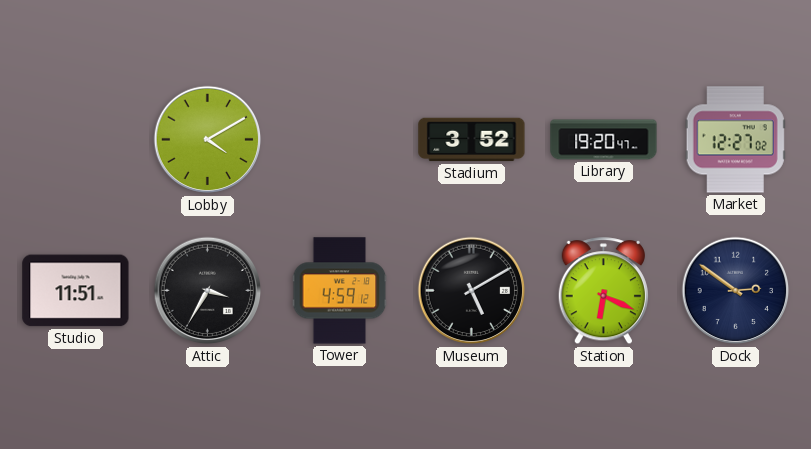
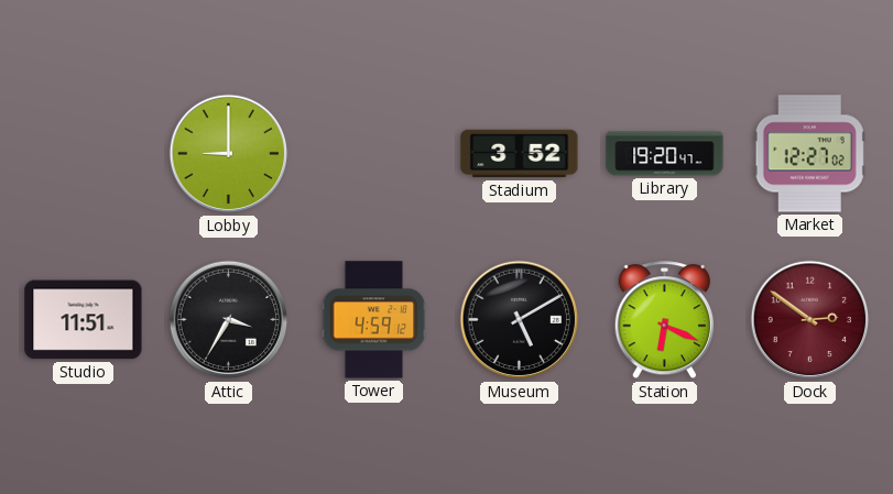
Lobby: 4:10 -> 9:00 (229, 154)
Dock dial: navy -> burgundy (810, 320)
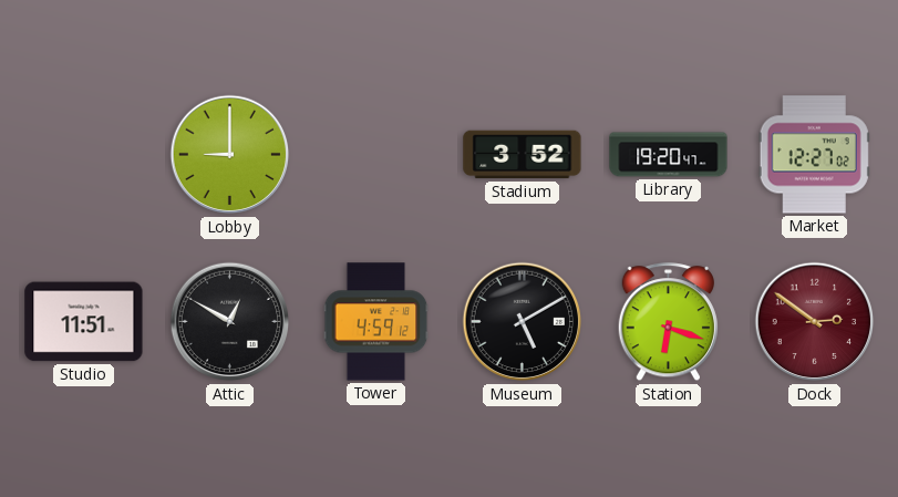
Attic: 3:35 -> 12:50 (230, 322)
Station: 6:19 -> 6:18 (668, 322)
